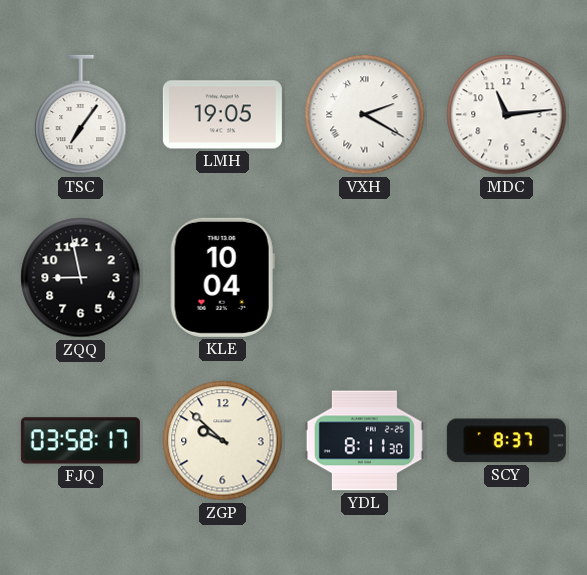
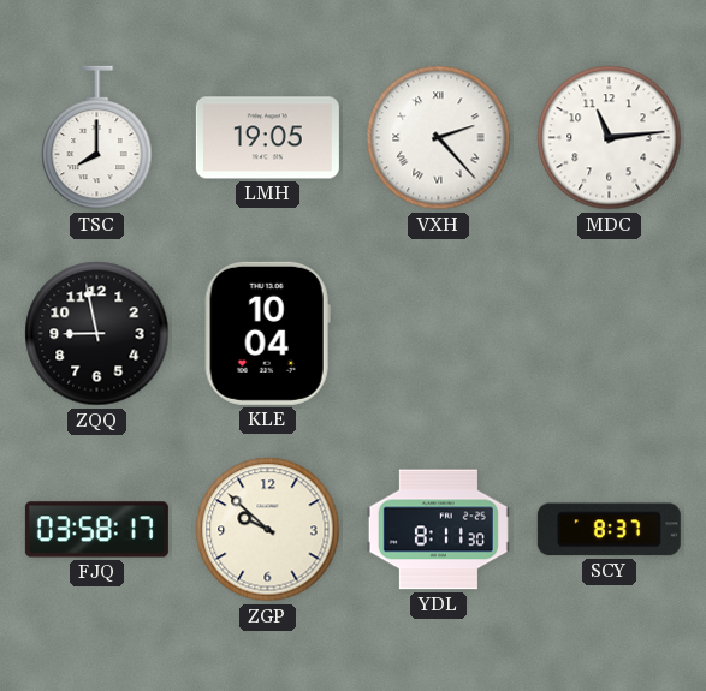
TSC: 7:06 -> 8:00 (97, 138)
VXH: 2:20 -> 2:23 (439, 138)
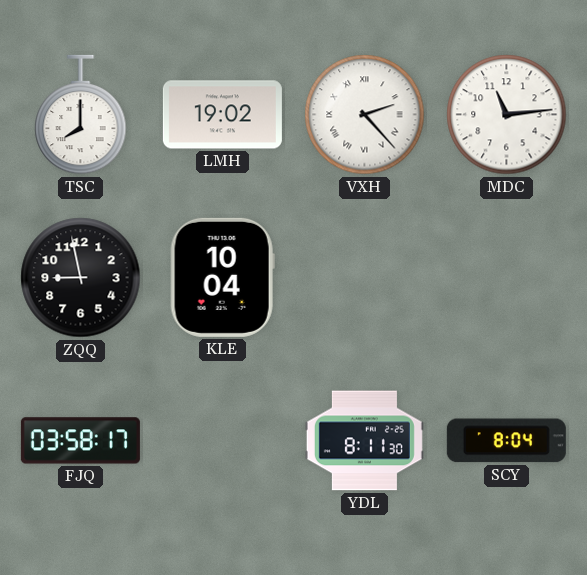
LMH: 19:05 -> 19:02 (222, 115)
ZGP: 9:52 -> none (268, 530)
SCY: 8:37 -> 8:04 (506, 441)
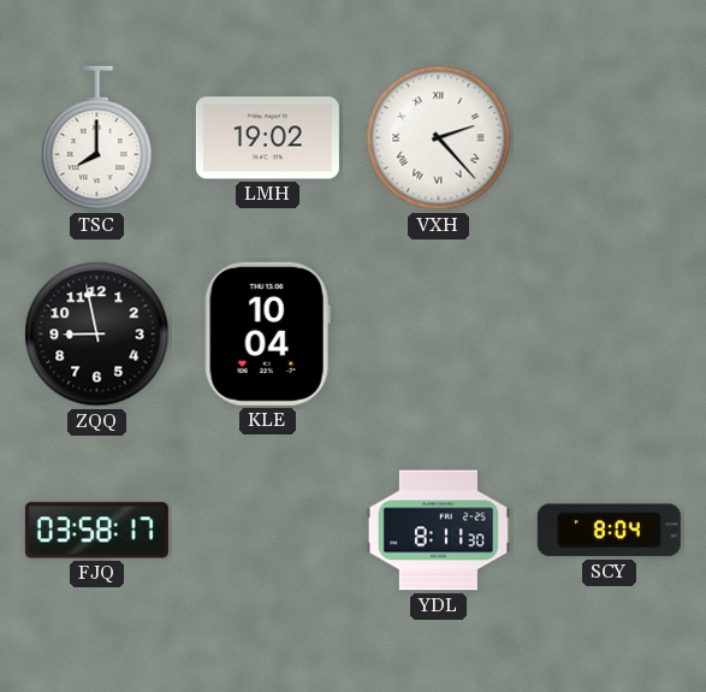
MDC: 11:14 -> none (507, 115)
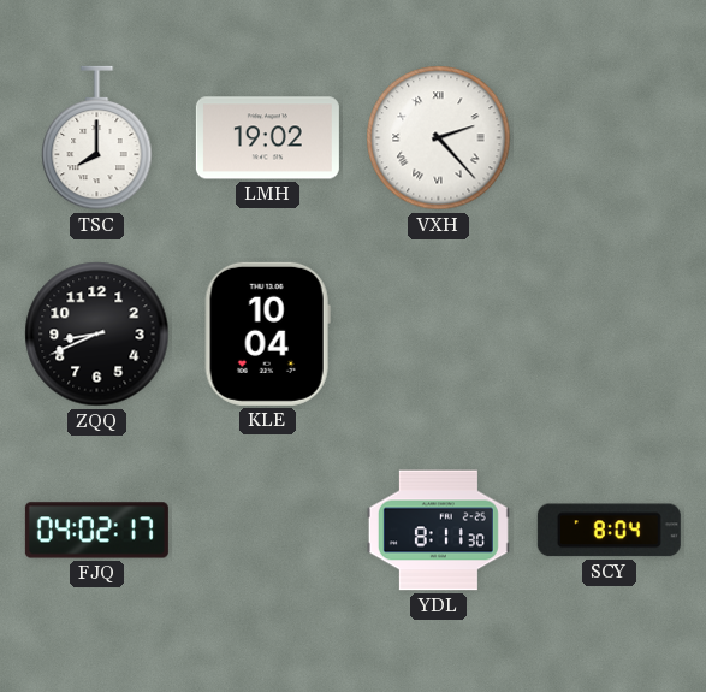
ZQQ: 8:58 -> 8:41 (97, 335)
FJQ: 03:58 -> 04:02 (96, 531)
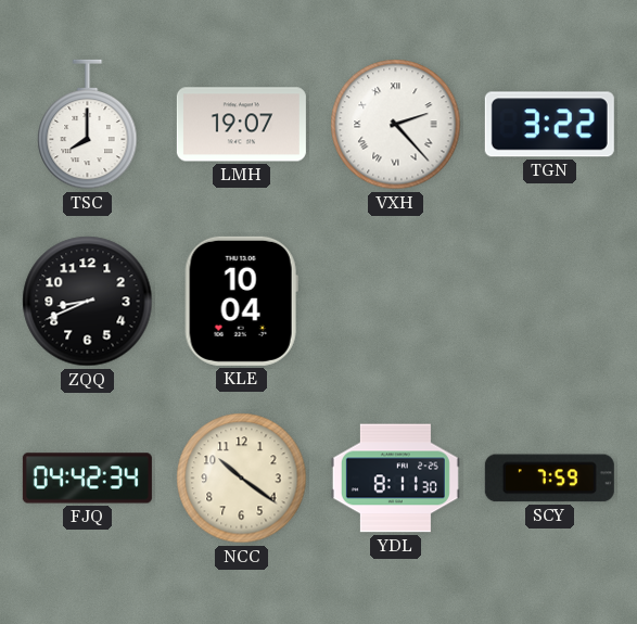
LMH: 19:02 -> 19:07 (241, 125)
TGN: none -> 3:22 (549, 125)
FJQ: 04:02 -> 04:42 (87, 479)
NCC: none -> 10:21 (242, 479)
SCY: 8:04 -> 7:59 (549, 479)
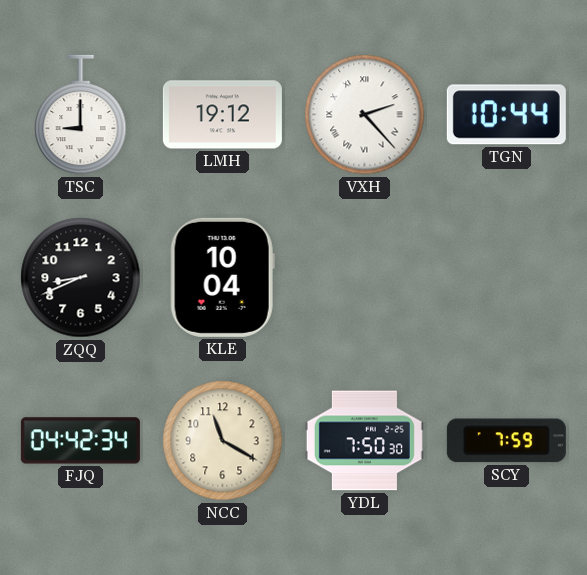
TSC: 8:00 -> 9:00 (81, 115)
LMH: 19:07 -> 19:12 (222, 115)
TGN: 3:22 -> 10:44 (506, 115)
NCC: 10:21 -> 11:20 (223, 441)
YDL: 8:11 -> 7:50 (364, 441)
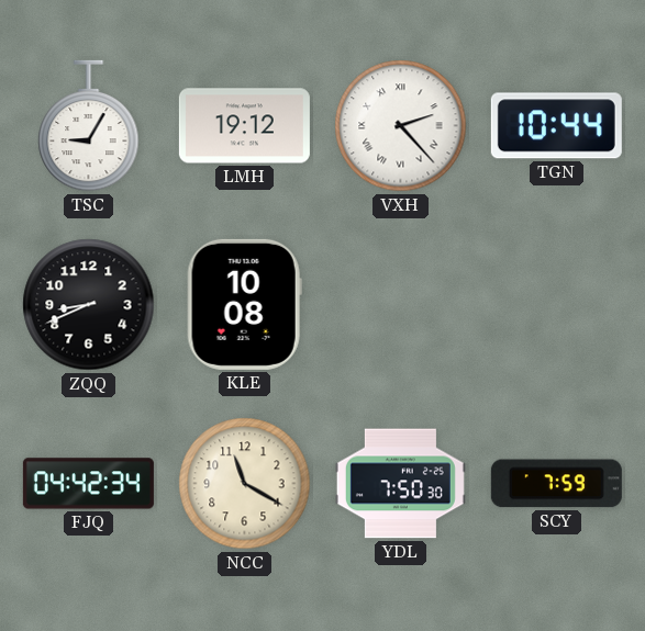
TSC: 9:00 -> 9:05 (89, 126)
KLE: 10:04 -> 10:08 (244, 304)
